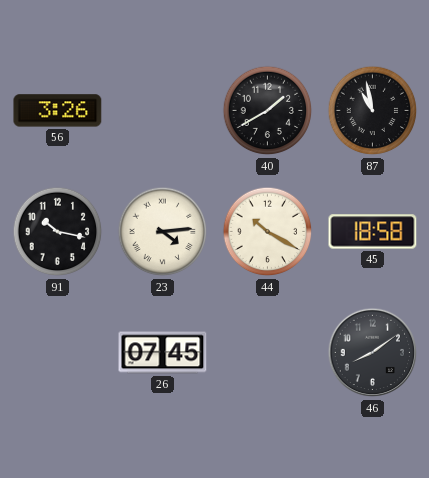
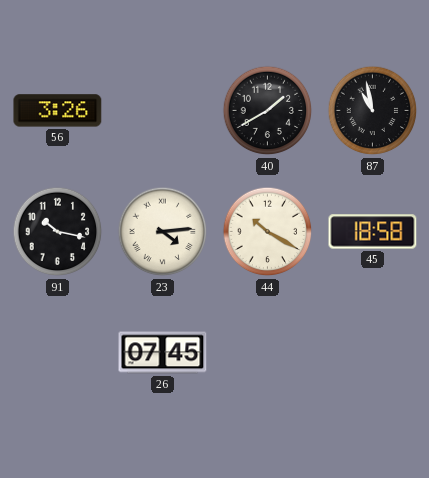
46: 8:09 -> none (373, 353)
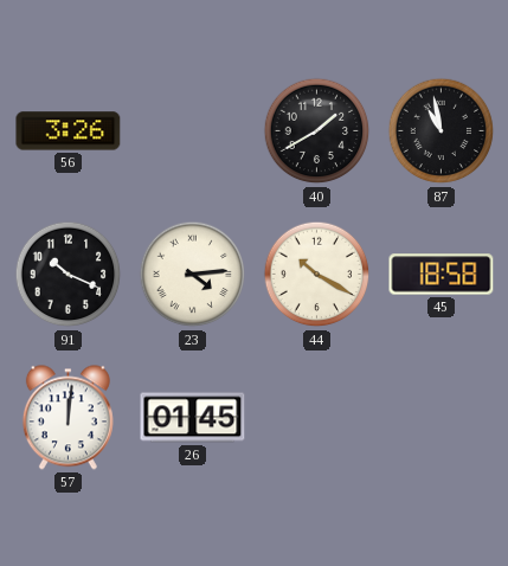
91: 10:17 -> 10:19 (69, 275)
57: none -> 12:01 (67, 418)
26: 07:45 -> 01:45 (193, 418)
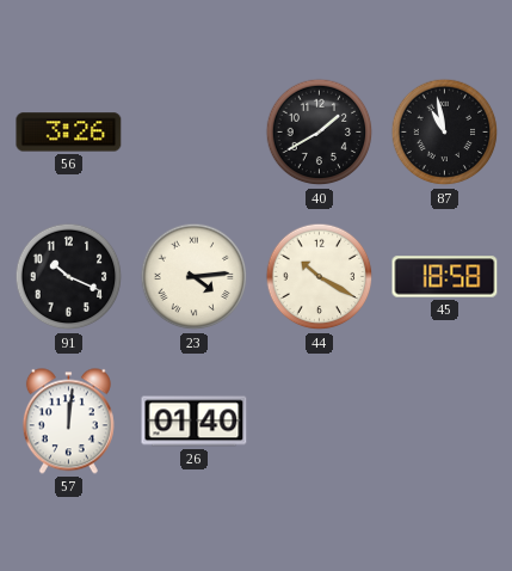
26: 01:45 -> 01:40 (195, 422)
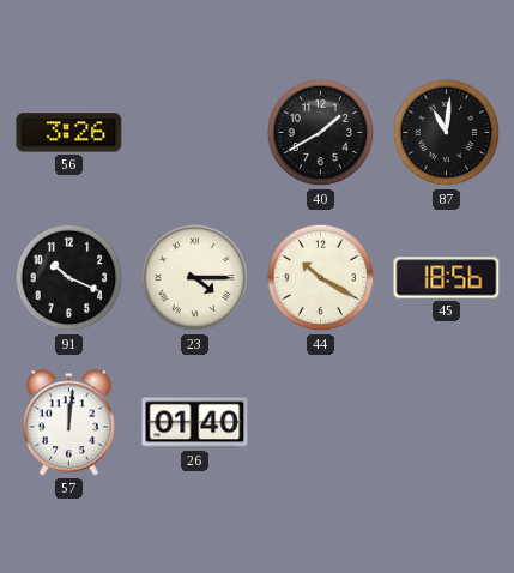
87: 10:58 -> 11:01 (447, 133)
23: 4:14 -> 4:15 (195, 278)
45: 18:58 -> 18:56 (447, 278)
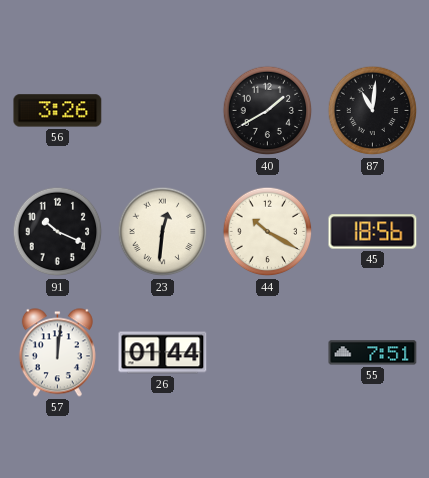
23: 4:15 -> 12:31 (163, 232)
26: 01:40 -> 01:44 (163, 353)
55: none -> 7:51 (373, 353)
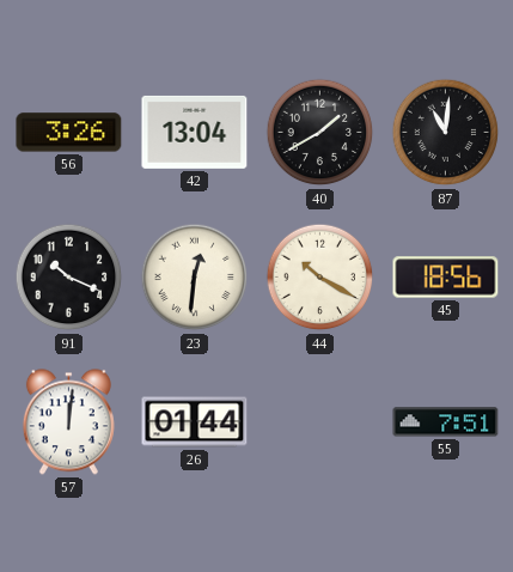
42: none -> 13:04 (195, 132)
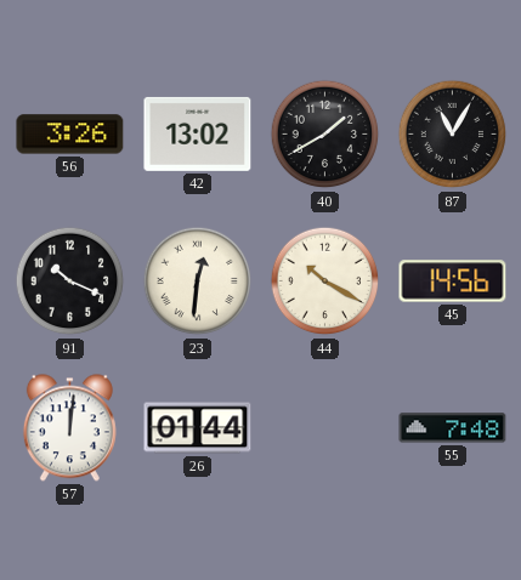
42: 13:04 -> 13:02 (198, 133)
87: 11:01 -> 11:05 (453, 135)
45: 18:56 -> 14:56 (453, 282)
55: 7:51 -> 7:48 (453, 428)
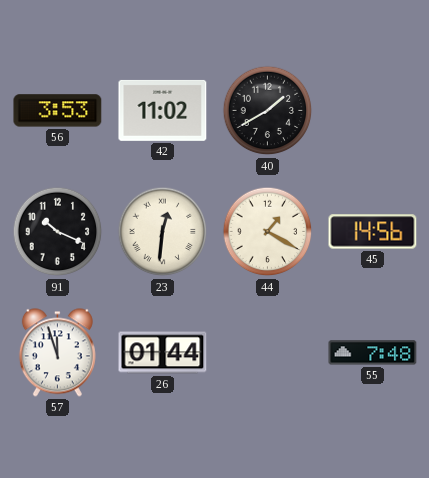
56: 3:26 -> 3:53 (58, 111)
42: 13:02 -> 11:02 (163, 110)
87: 11:05 -> none (453, 135)
44: 10:20 -> 1:20 (268, 232)
57: 12:01 -> 11:57 (57, 353)
